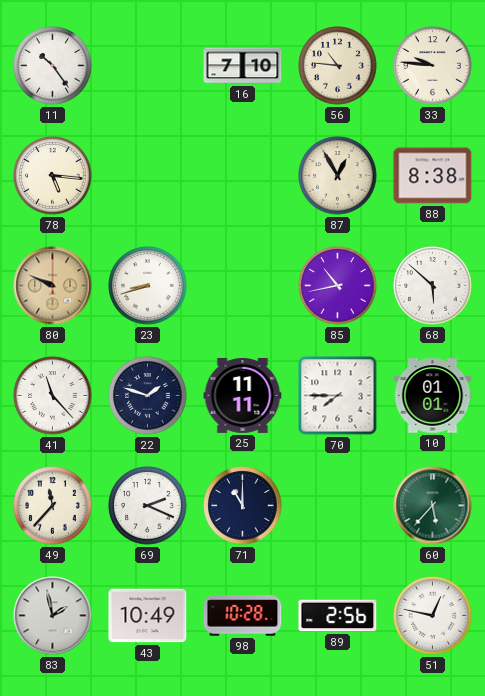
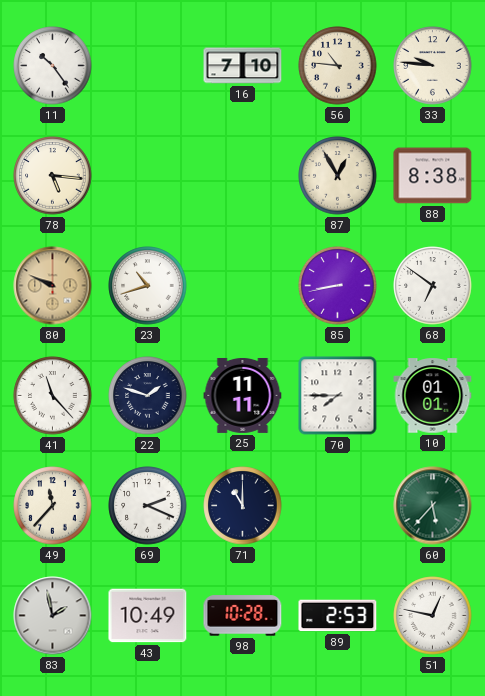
23: 8:42 -> 10:42 (148, 286)
85: 10:43 -> 8:43 (338, 286)
68: 5:52 -> 6:51 (433, 286)
89: 2:56 -> 2:53 (338, 616)
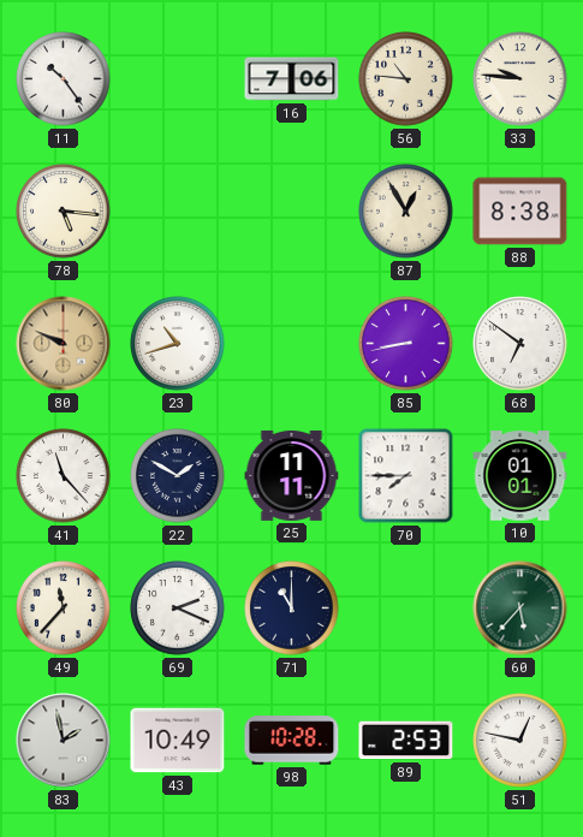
16: 7:10 -> 7:06 (292, 79)
22: 1:48 -> 1:50 (178, 476)
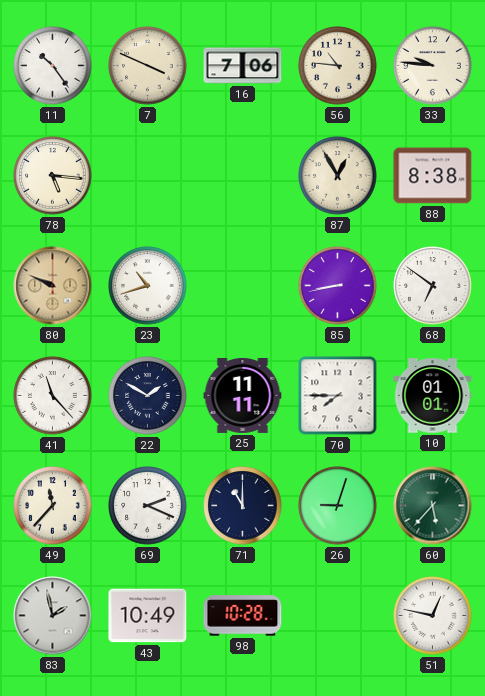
7: none -> 3:49 (148, 66)
26: none -> 9:03 (338, 506)
89: 2:53 -> none (406, 741)
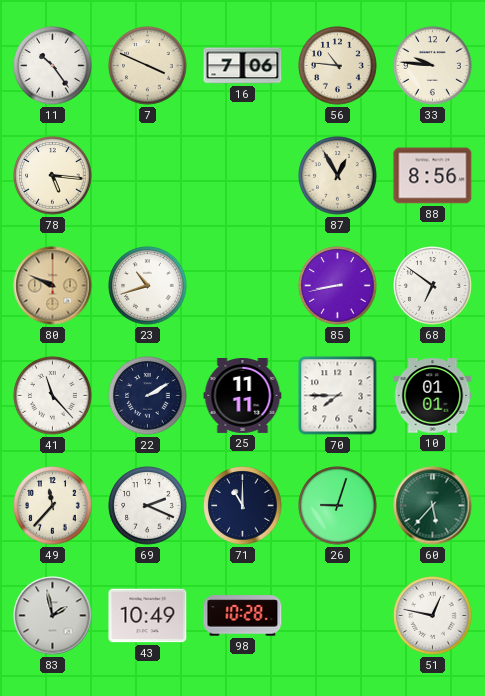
88: 8:38 -> 8:56 (433, 176)
22: 1:50 -> 2:10 (148, 396)
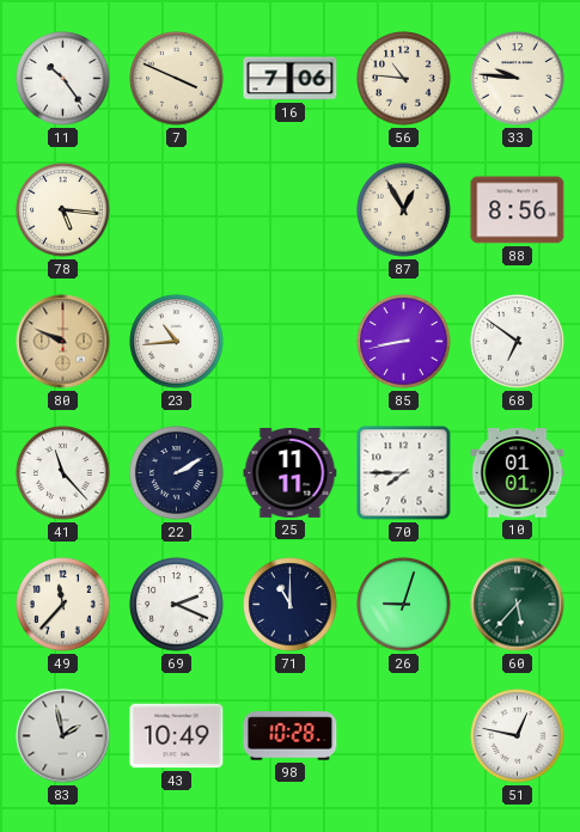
23: 10:42 -> 10:44 (177, 342)
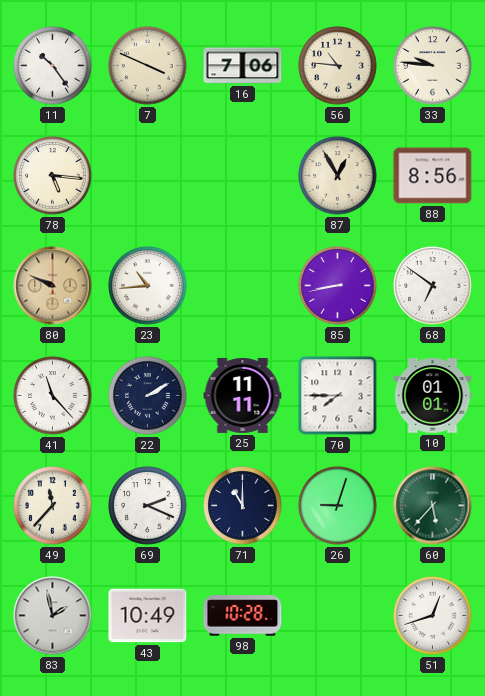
51: 12:47 -> 12:42 (433, 616)
